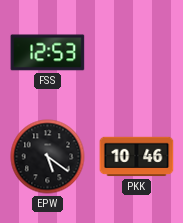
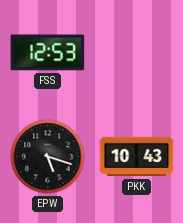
EPW: 5:21 -> 5:18 (48, 157)
PKK: 10:46 -> 10:43 (137, 157)
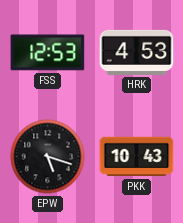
HRK: none -> 4:53 (137, 52)
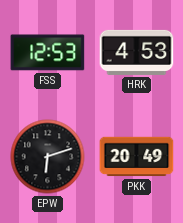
EPW: 5:18 -> 6:12 (48, 157)
PKK: 10:43 -> 20:49 (137, 157)
